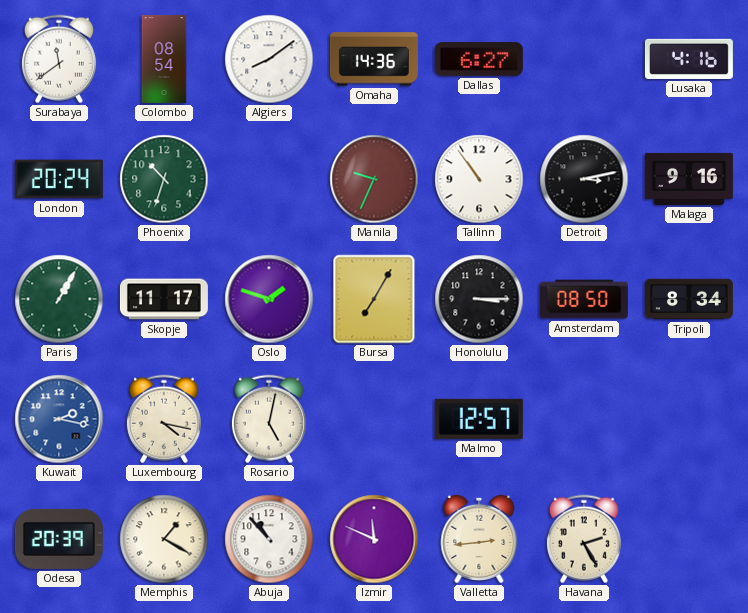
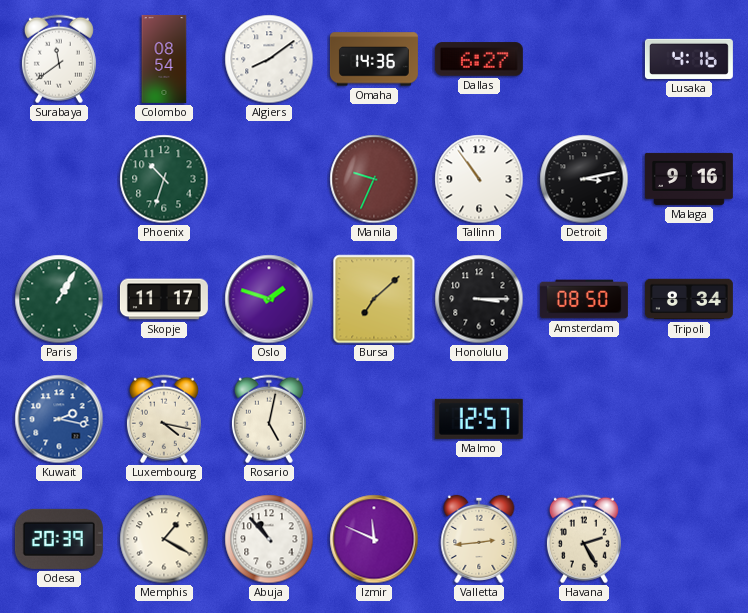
London: 20:24 -> none (59, 179)
Bursa: 7:05 -> 7:08 (374, 299)
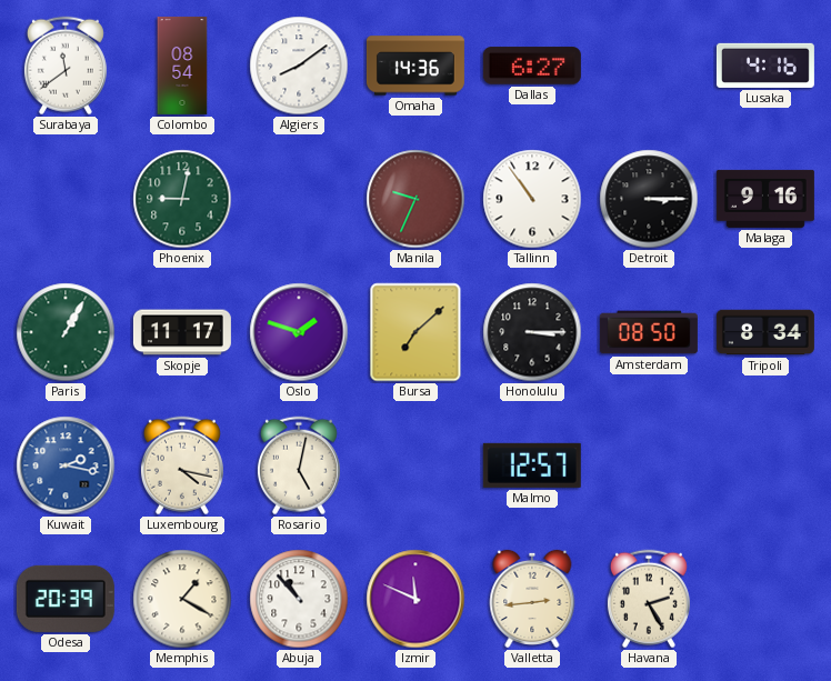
Phoenix: 10:33 -> 9:02 (182, 199)
Detroit: 3:13 -> 3:15 (649, 199)
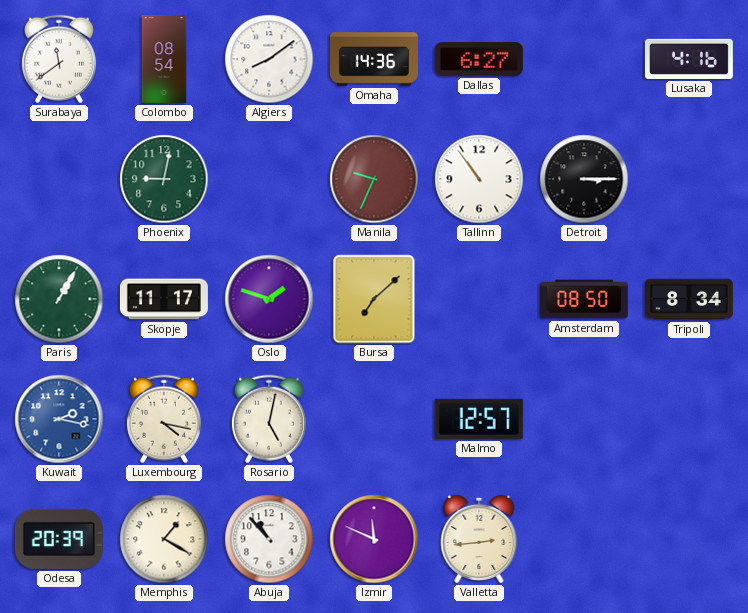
Malaga: 9:16 -> none (765, 199)
Honolulu: 3:15 -> none (532, 332)
Havana: 2:25 -> none (649, 599)
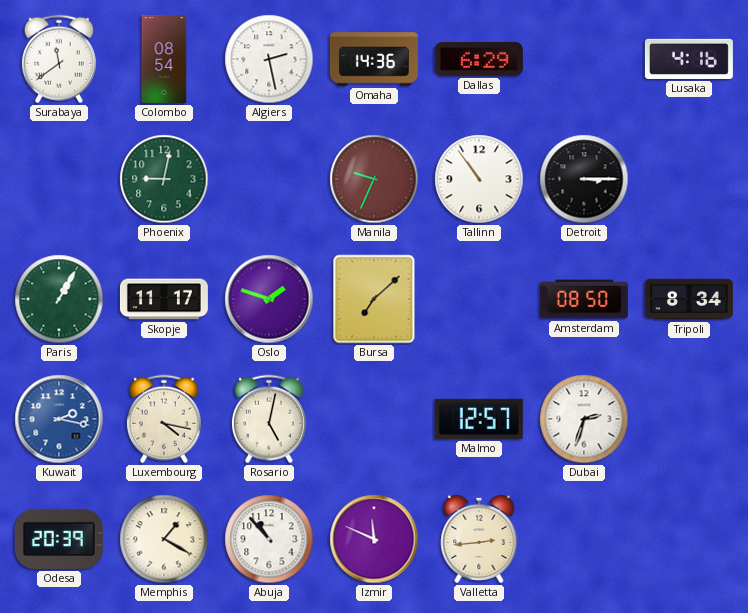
Algiers: 8:09 -> 2:28 (269, 59)
Dallas: 6:27 -> 6:29 (479, 59)
Dubai: none -> 2:33 (584, 419)
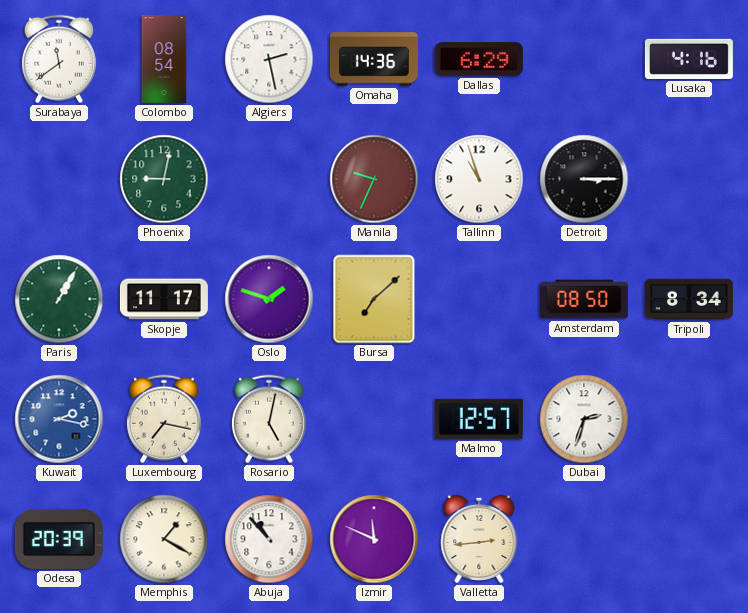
Tallinn: 10:54 -> 10:57 (479, 179)
Luxembourg: 4:17 -> 7:17 (164, 419)
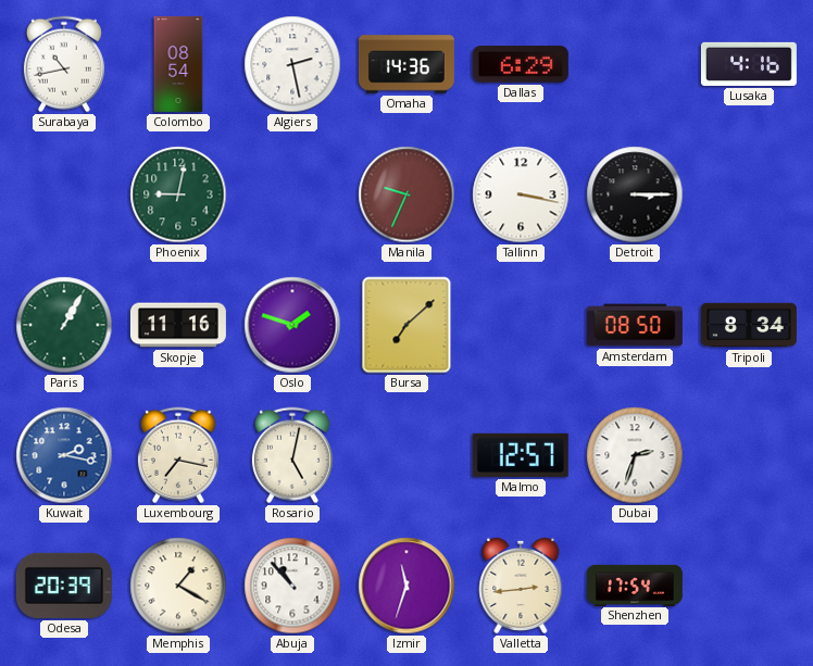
Surabaya: 11:39 -> 10:43 (64, 64)
Tallinn: 10:57 -> 3:17 (521, 194)
Skopje: 11:17 -> 11:16 (178, 325)
Izmir: 11:49 -> 11:33 (406, 586)
Shenzhen: none -> 17:54 (635, 585)
